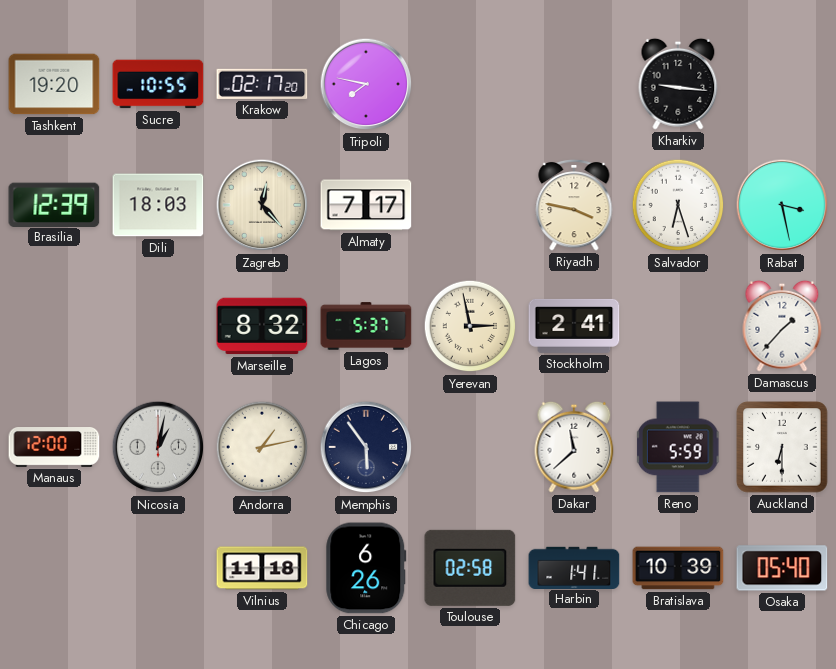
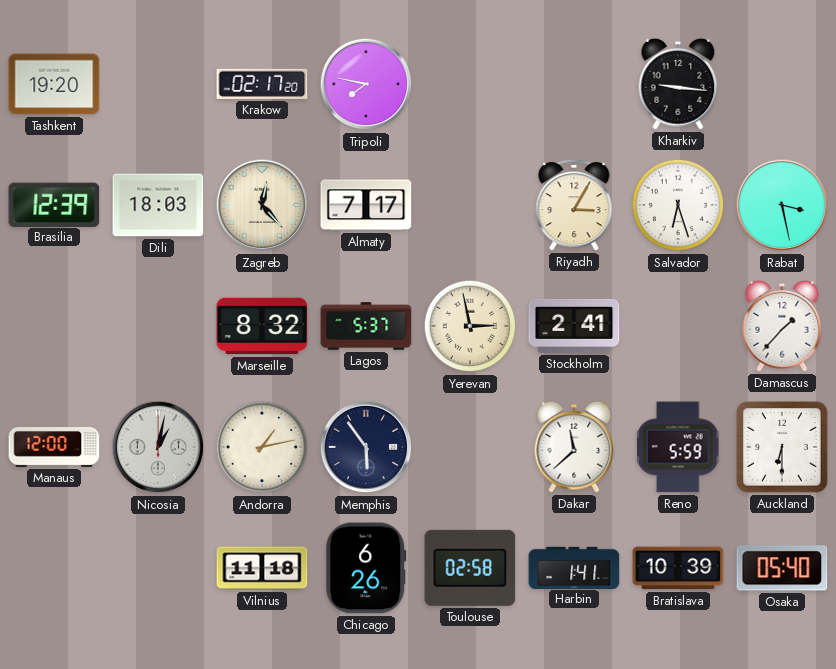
Sucre: 10:55 -> none (158, 84)
Riyadh: 3:47 -> 3:05 (574, 205)
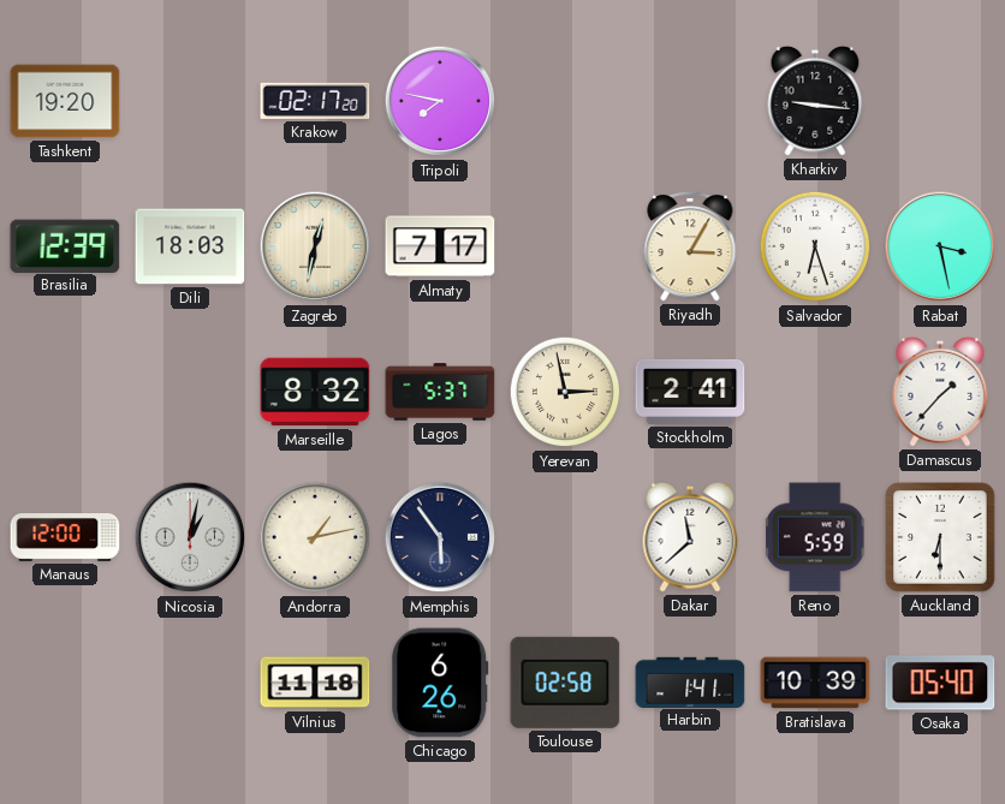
Zagreb: 12:23 -> 12:32 (315, 246)
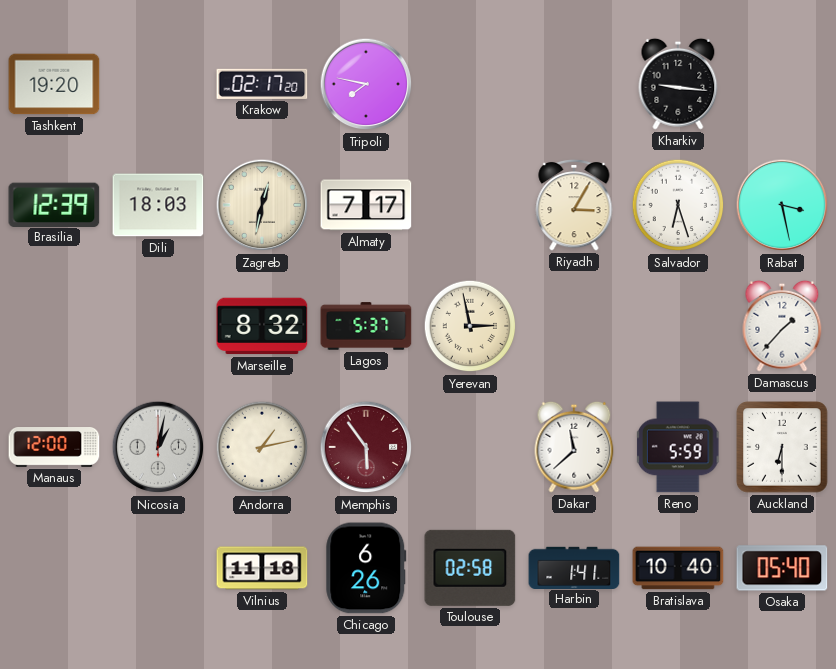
Stockholm: 2:41 -> none (690, 392)
Memphis dial: navy -> burgundy (366, 447)
Bratislava: 10:39 -> 10:40 (678, 568)
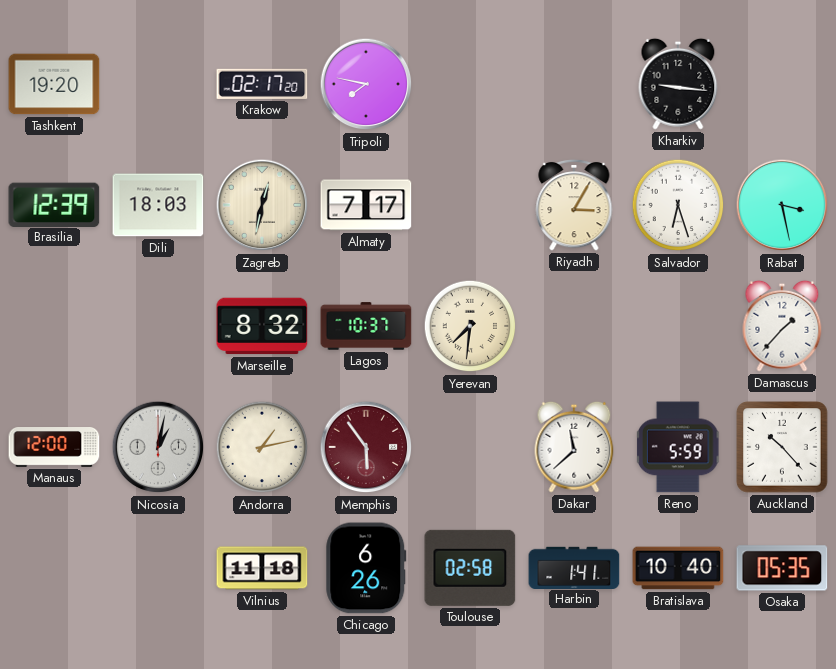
Lagos: 5:37 -> 10:37 (366, 326)
Yerevan: 2:58 -> 7:31 (470, 326)
Auckland: 6:30 -> 10:23 (782, 447)
Osaka: 05:40 -> 05:35 (782, 568)
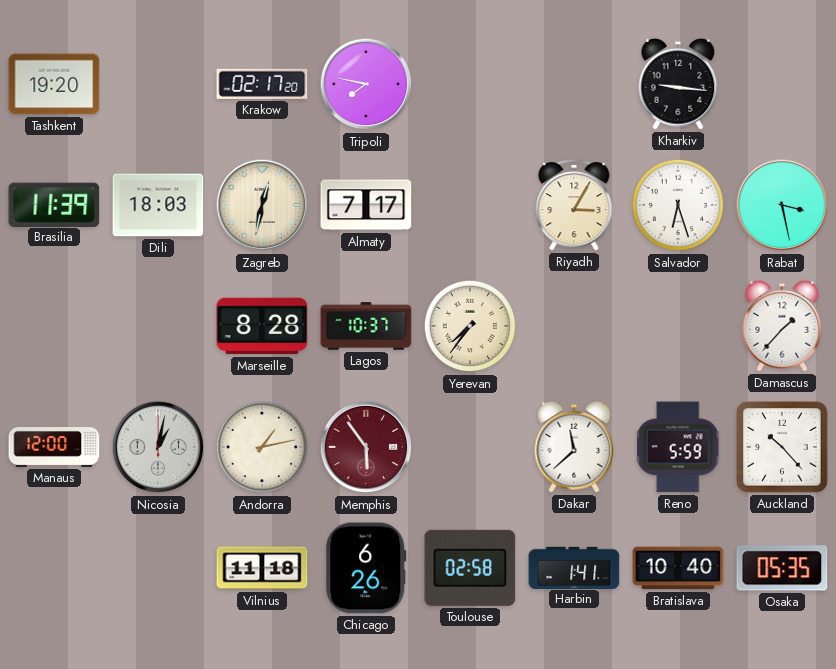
Brasilia: 12:39 -> 11:39 (54, 204)
Marseille: 8:32 -> 8:28 (262, 326)
Yerevan: 7:31 -> 7:36 (470, 326)
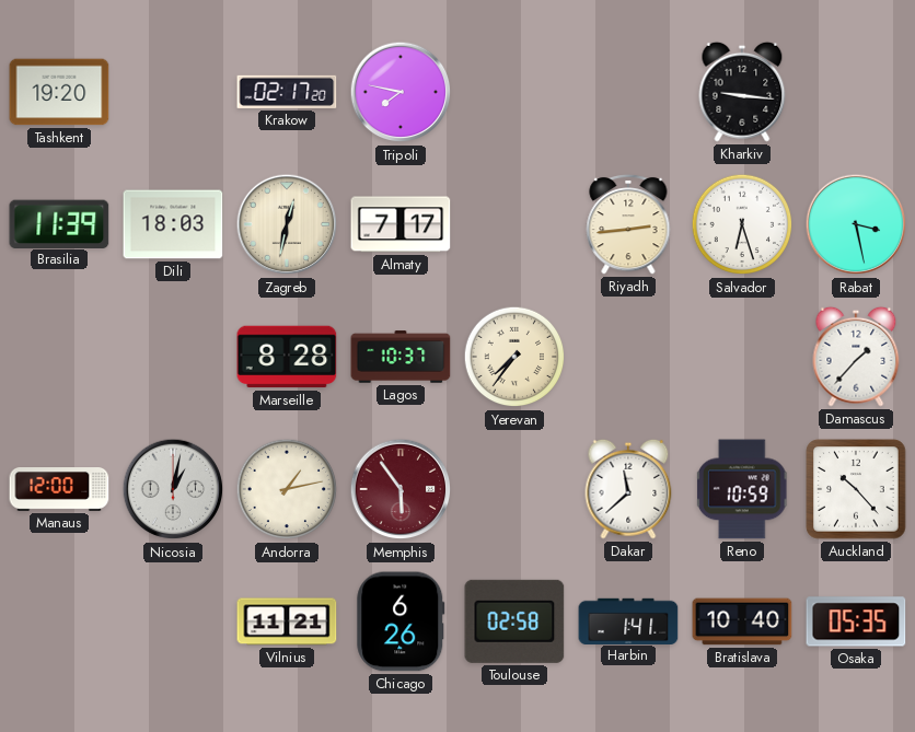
Riyadh: 3:05 -> 2:44 (628, 224)
Reno: 5:59 -> 10:59 (743, 489)
Vilnius: 11:18 -> 11:21 (287, 621)
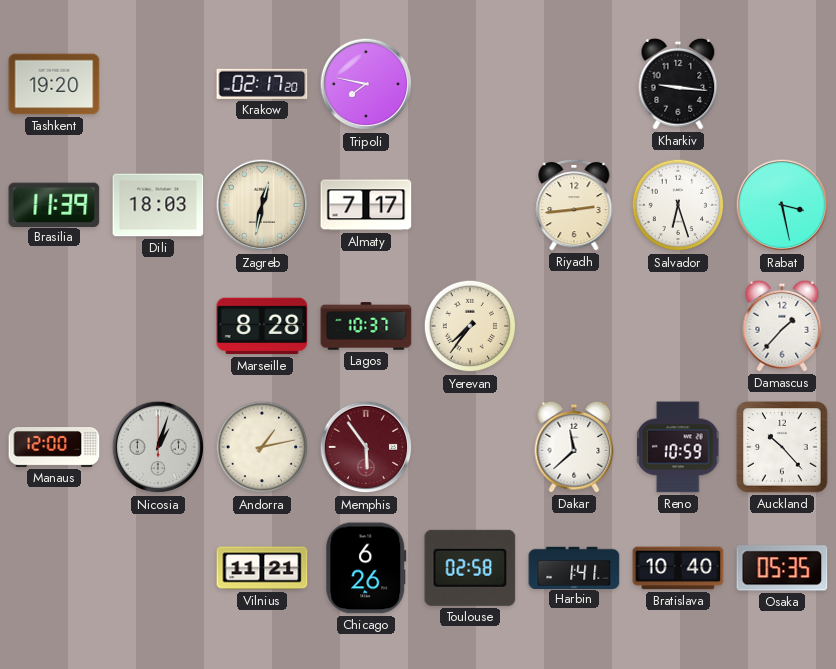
Nicosia: 1:02 -> 1:03 (158, 447)
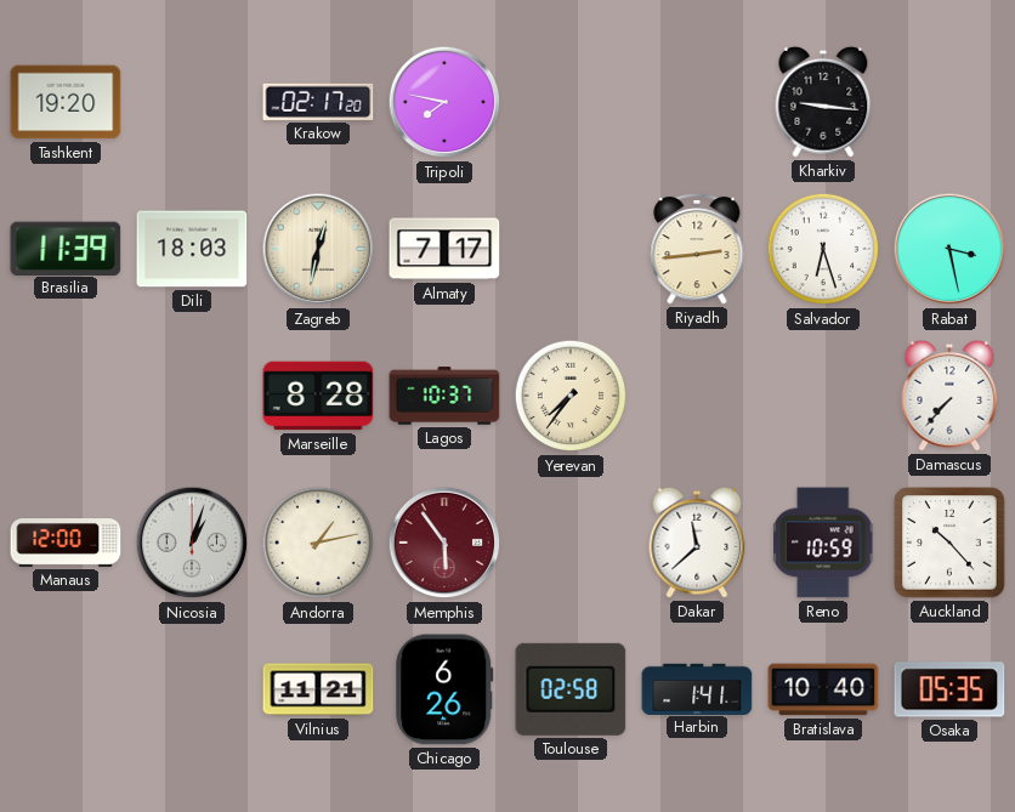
Damascus: 1:37 -> 7:37 (949, 396)
